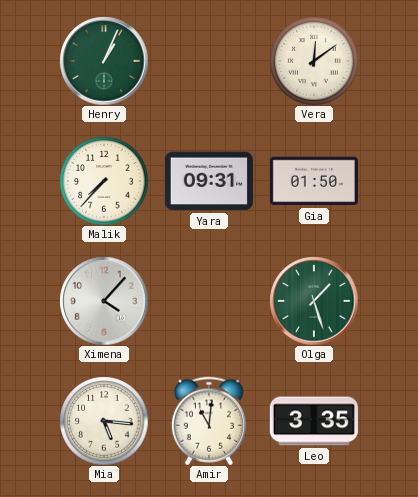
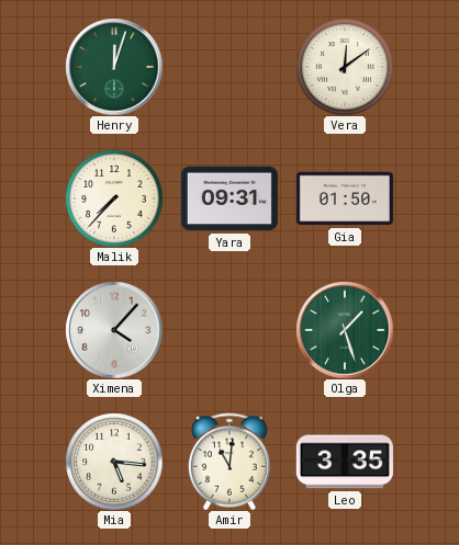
Henry: 1:04 -> 12:03 (114, 67)
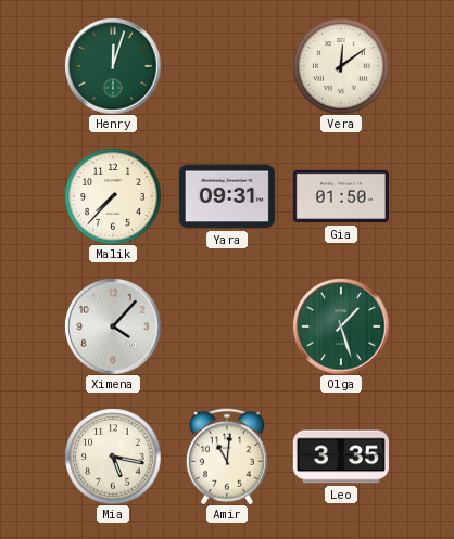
Mia: 5:16 -> 5:17 (113, 457)
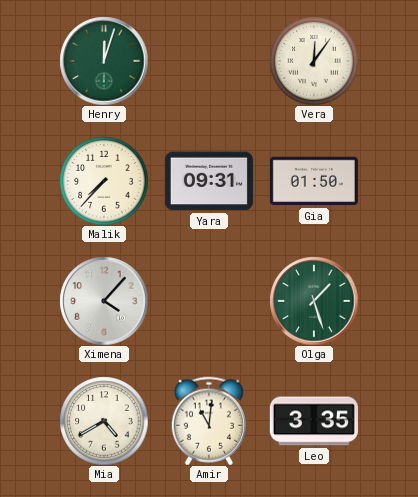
Vera: 12:09 -> 12:06 (314, 61)
Mia: 5:17 -> 4:40 (104, 421)
